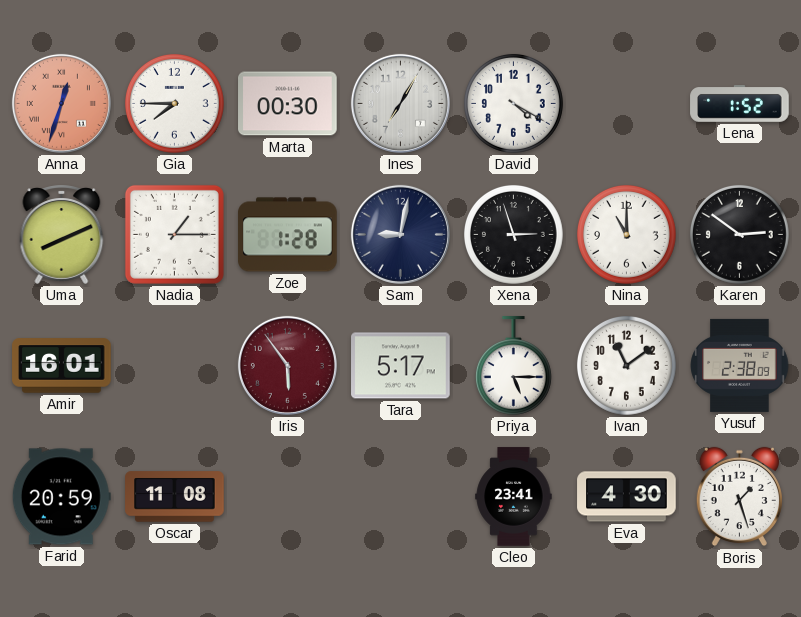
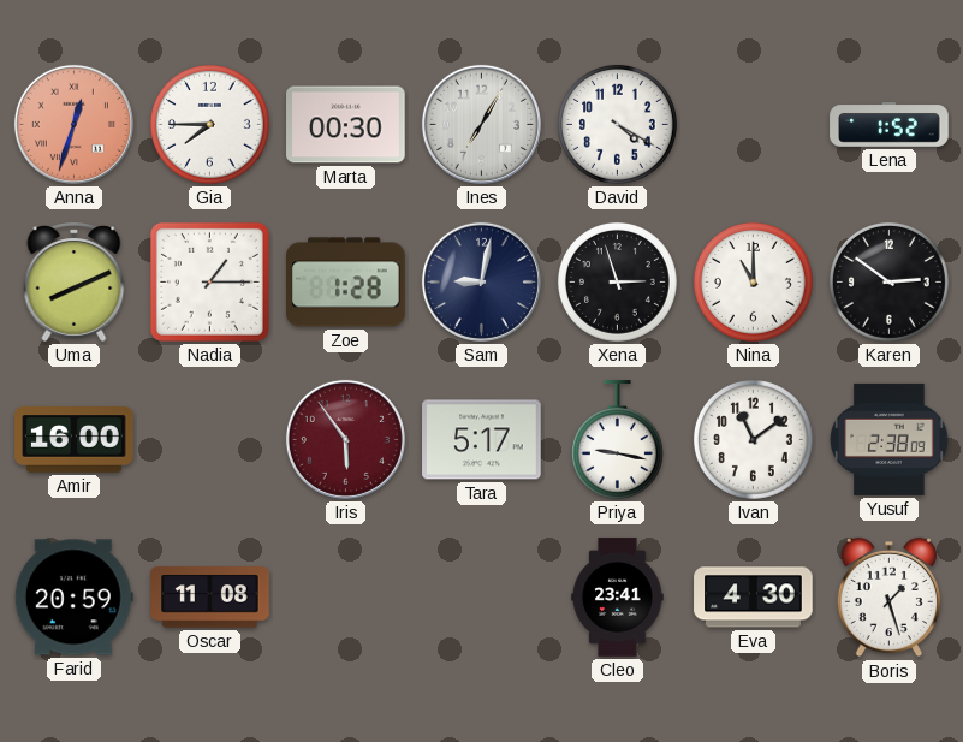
Amir: 16:01 -> 16:00 (75, 440)
Priya: 5:15 -> 9:17 (617, 440)
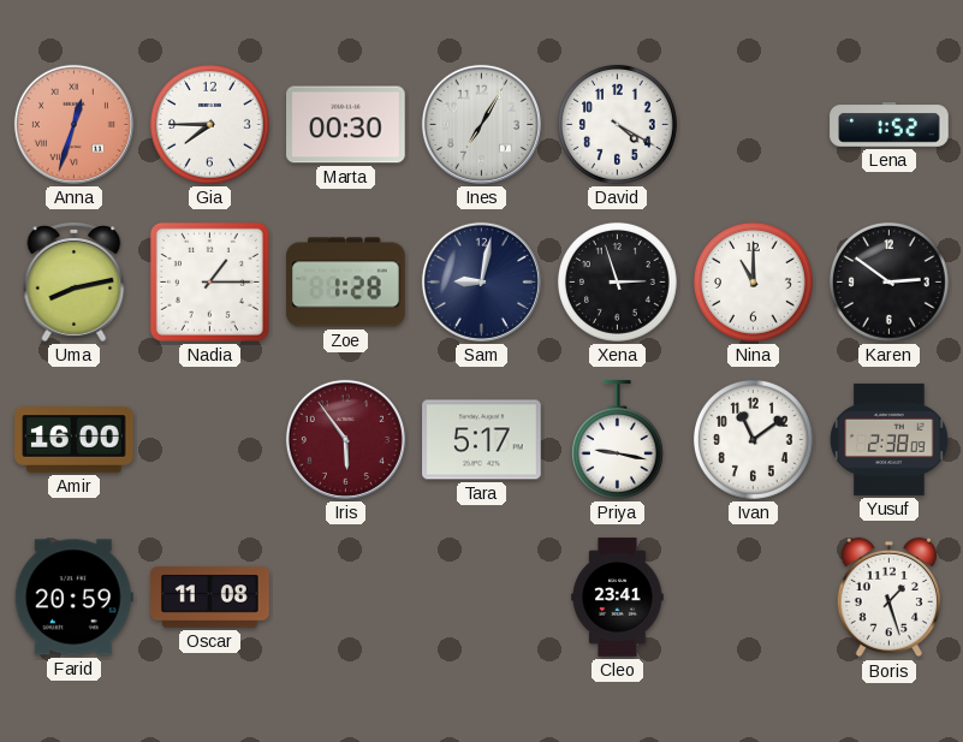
Uma: 8:11 -> 8:13 (75, 281)
Eva: 4:30 -> none (754, 598)
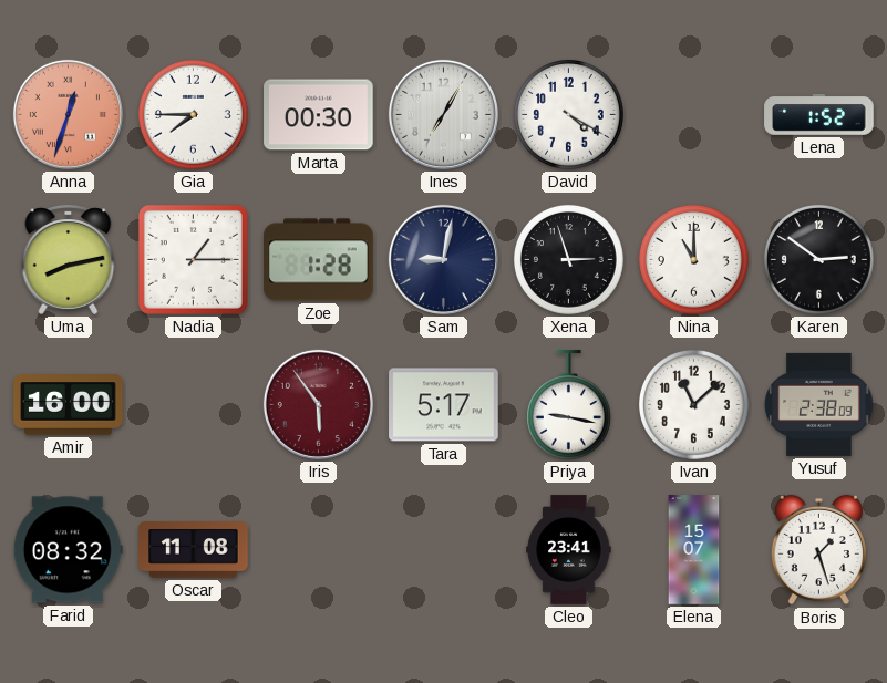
Ivan: 11:09 -> 11:08 (693, 404)
Farid: 20:59 -> 08:32 (68, 550)
Elena: none -> 15:07 (694, 550)
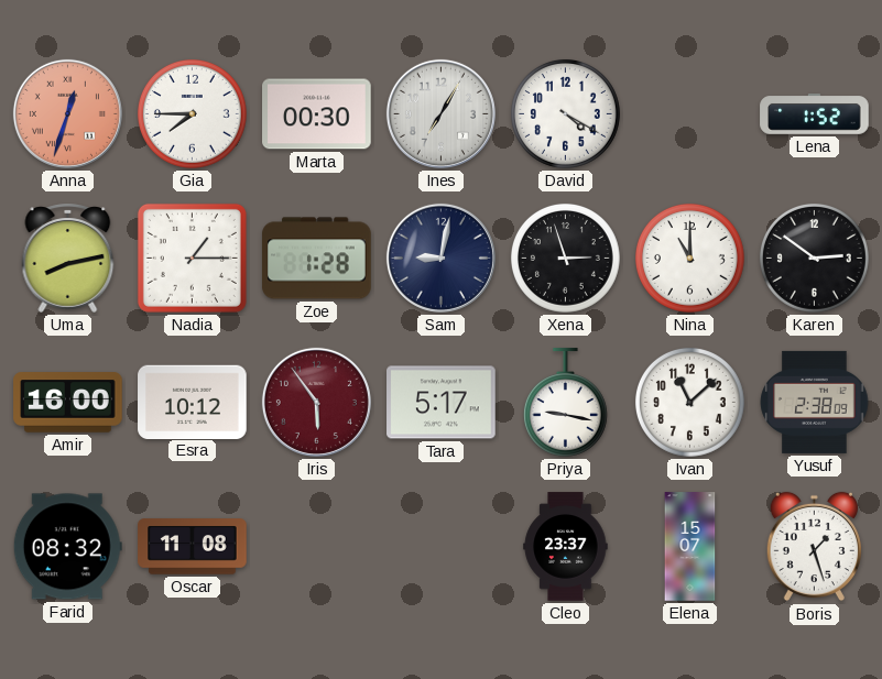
Esra: none -> 10:12 (193, 402)
Cleo: 23:41 -> 23:37 (566, 547)
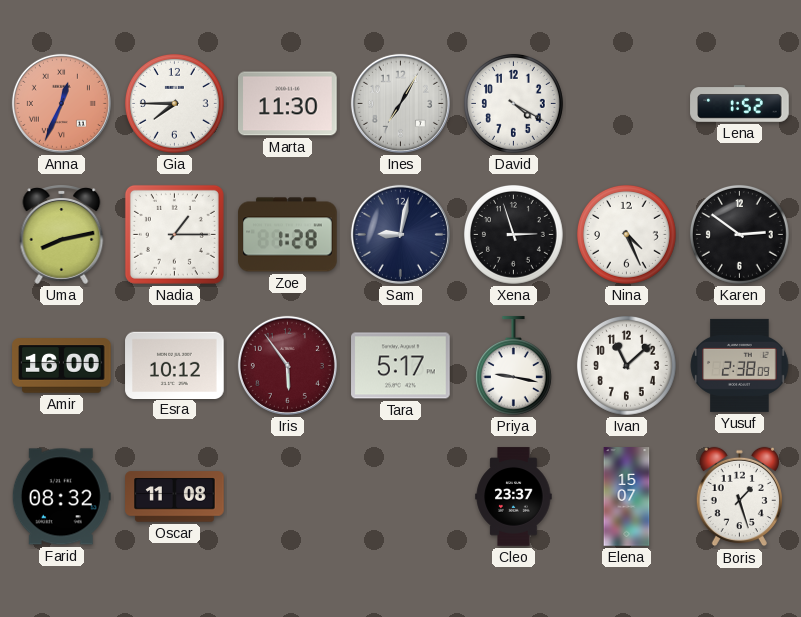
Anna: 12:33 -> 12:34 (61, 103)
Marta: 00:30 -> 11:30 (288, 104)
Nina: 11:00 -> 4:26 (626, 234)
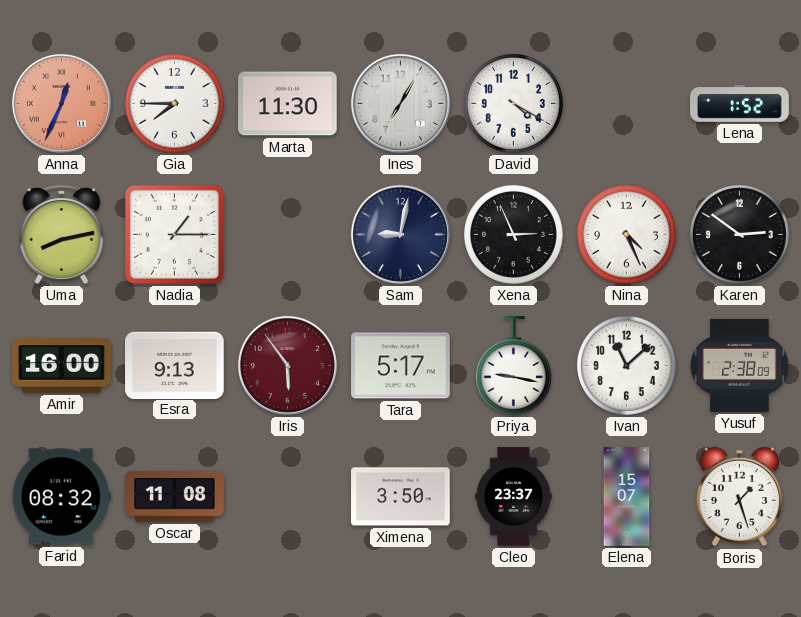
Zoe: 1:28 -> none (288, 235)
Xena: 2:57 -> 2:56 (513, 234)
Esra: 10:12 -> 9:13 (175, 365)
Ximena: none -> 3:50 (401, 497)
